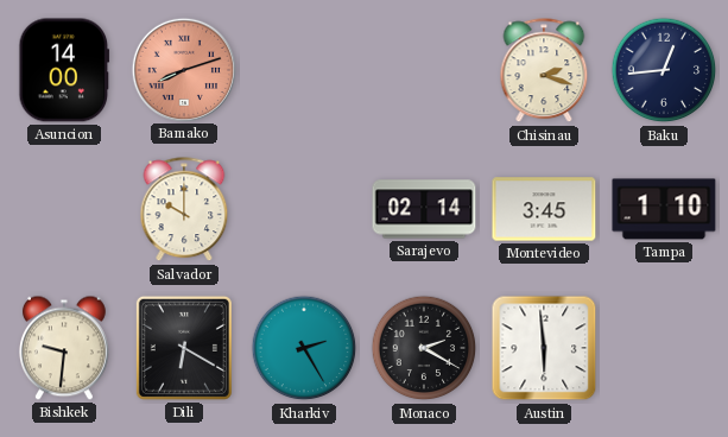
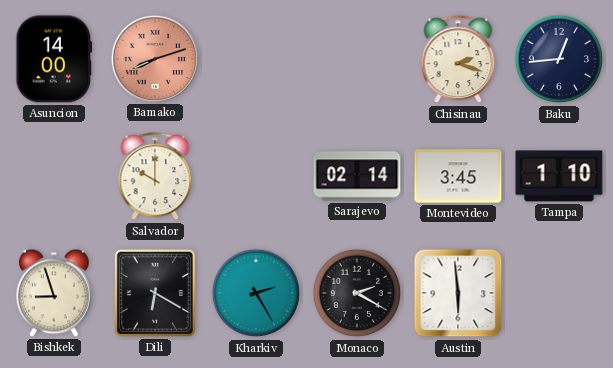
Bishkek: 9:31 -> 8:57 (54, 293)
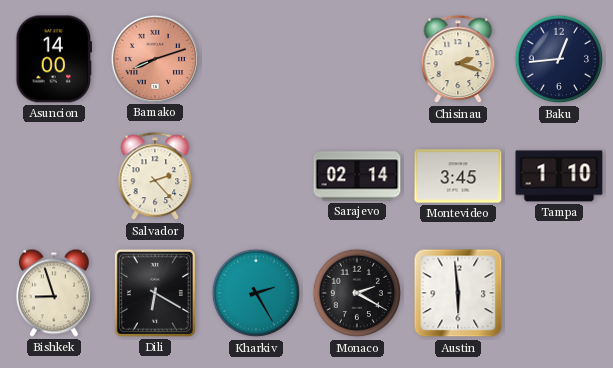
Salvador: 10:00 -> 2:23 (155, 177)
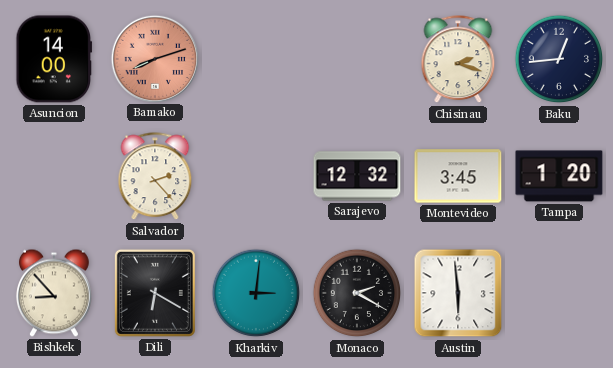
Sarajevo: 02:14 -> 12:32 (357, 176)
Tampa: 1:10 -> 1:20 (559, 176)
Bishkek: 8:57 -> 8:53 (54, 293)
Kharkiv: 2:25 -> 3:01 (256, 293)
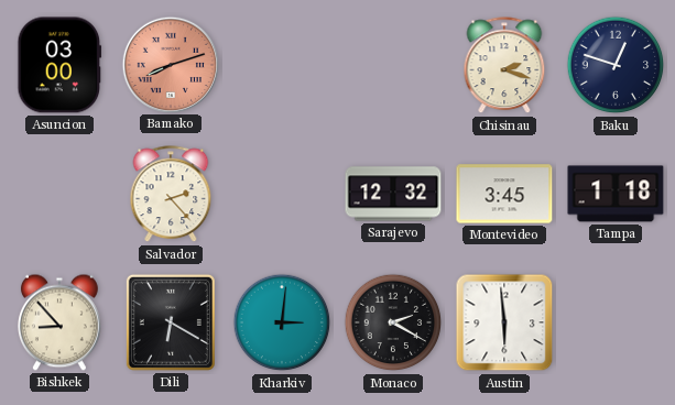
Asuncion: 14:00 -> 03:00 (59, 65)
Baku: 12:44 -> 12:48 (616, 65)
Tampa: 1:20 -> 1:18 (616, 194)
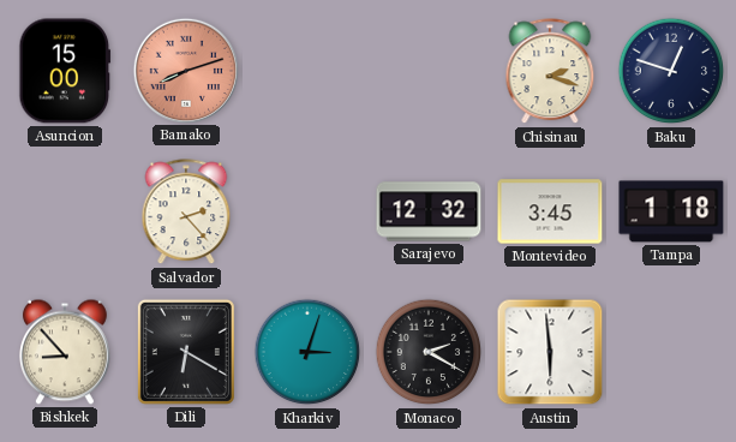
Asuncion: 03:00 -> 15:00 (65, 71)
Kharkiv: 3:01 -> 3:03 (307, 352)
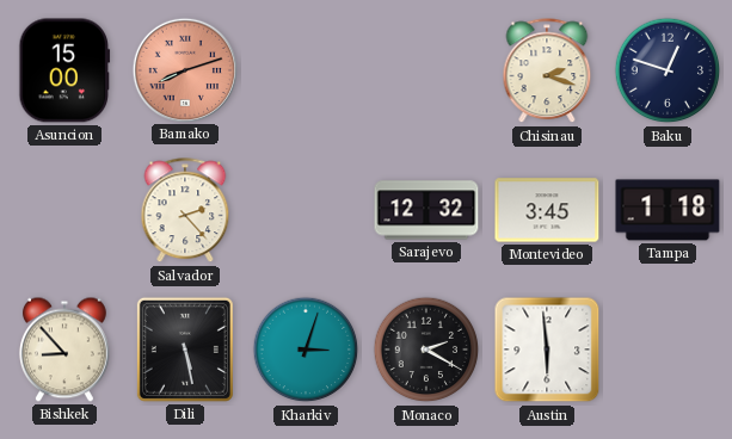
Dili: 6:20 -> 5:28 (185, 350)
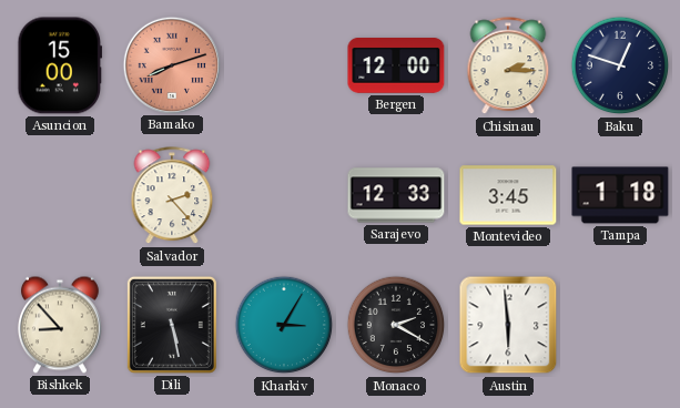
Bergen: none -> 12:00 (396, 67)
Chisinau: 2:18 -> 2:15 (508, 67)
Sarajevo: 12:32 -> 12:33 (396, 195)
Kharkiv: 3:03 -> 3:05 (284, 325)
